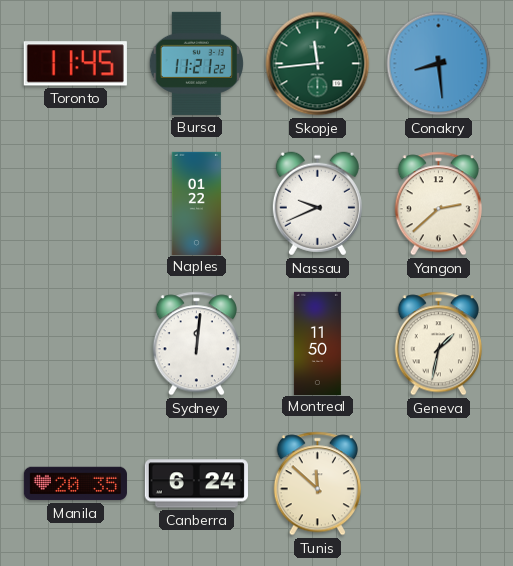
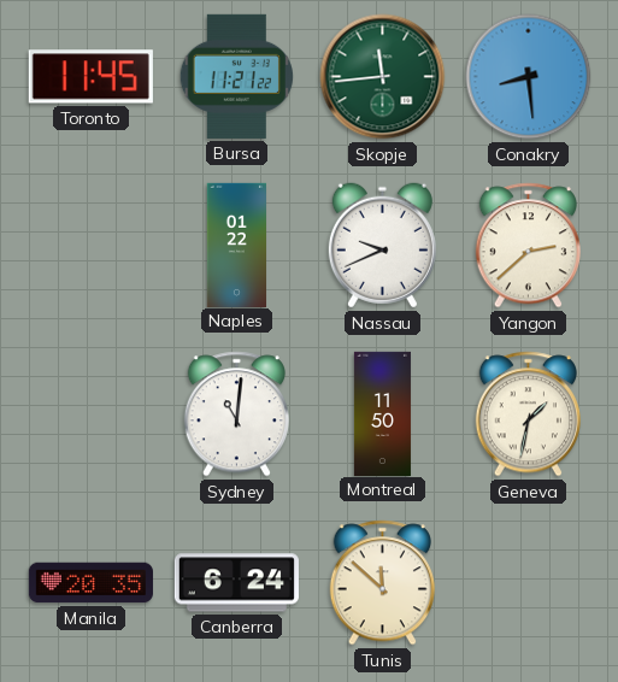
Sydney: 12:01 -> 11:01 (236, 415)
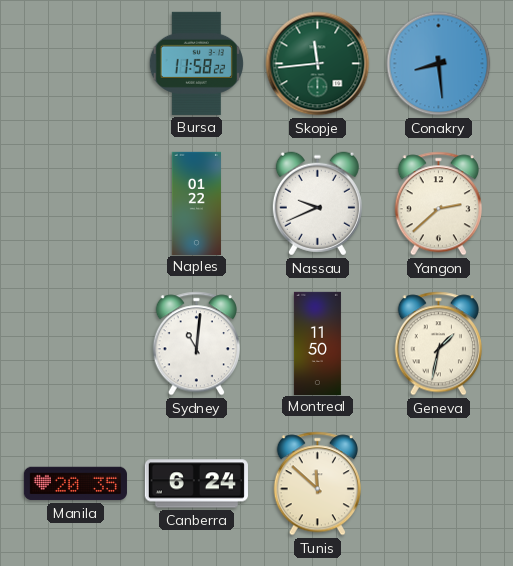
Toronto: 11:45 -> none (90, 77)
Bursa: 11:21 -> 11:58 (196, 63)
